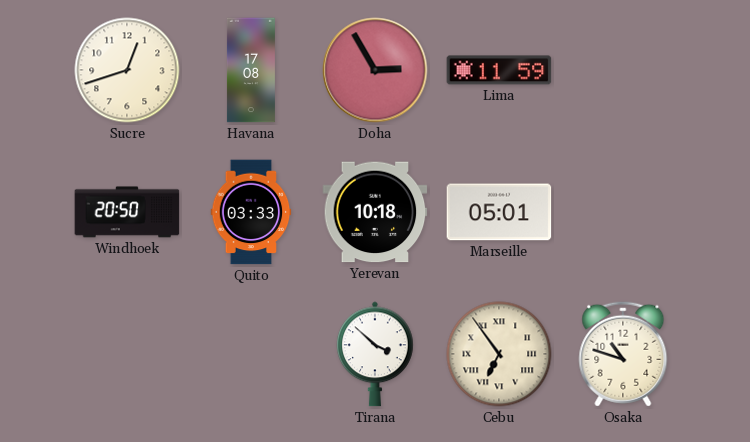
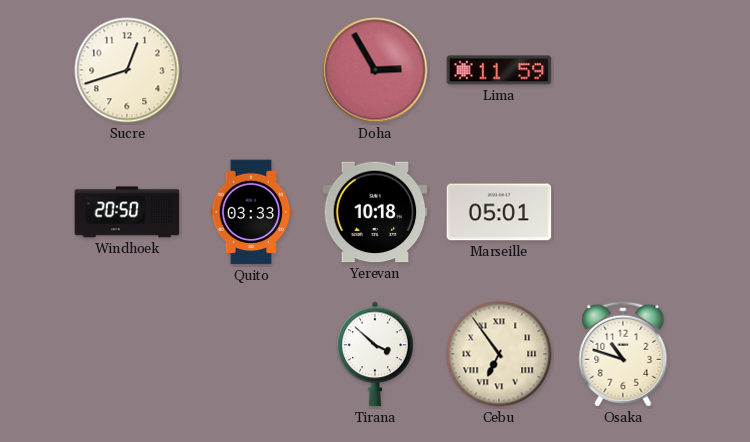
Havana: 17:08 -> none (251, 70)
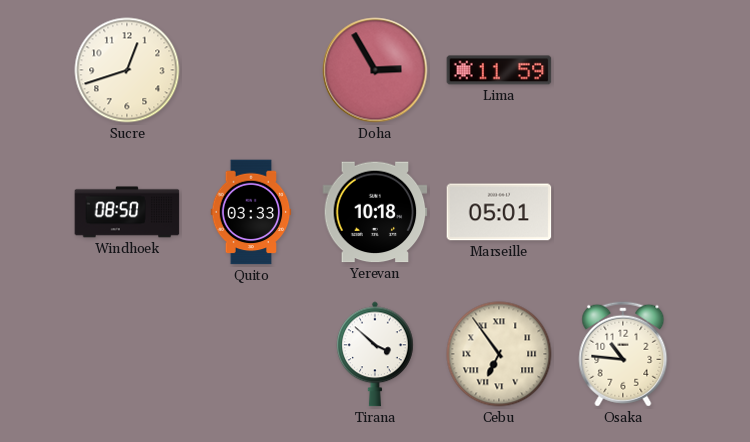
Windhoek: 20:50 -> 08:50 (127, 212)
Osaka: 10:48 -> 10:46 (623, 354)
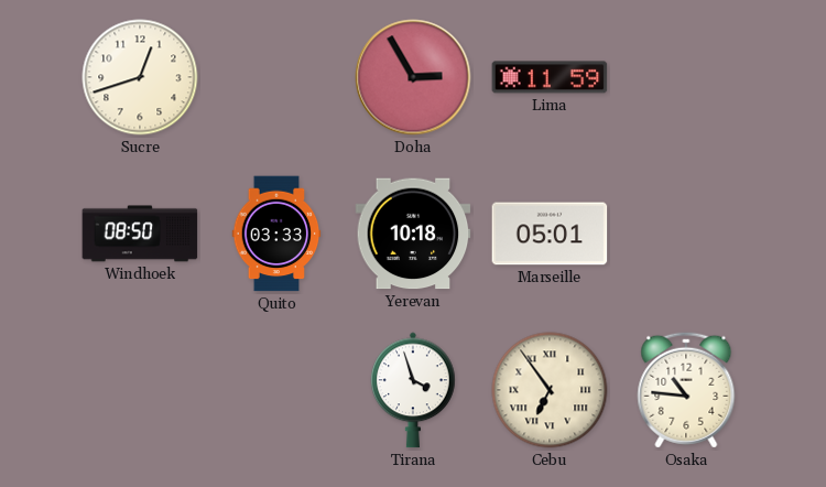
Tirana: 3:52 -> 3:57 (414, 390)
